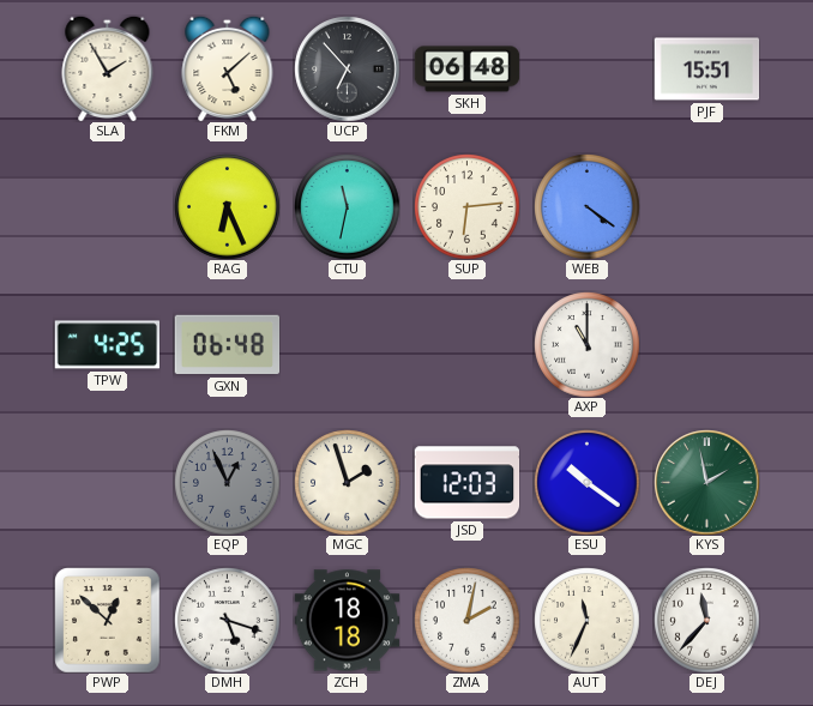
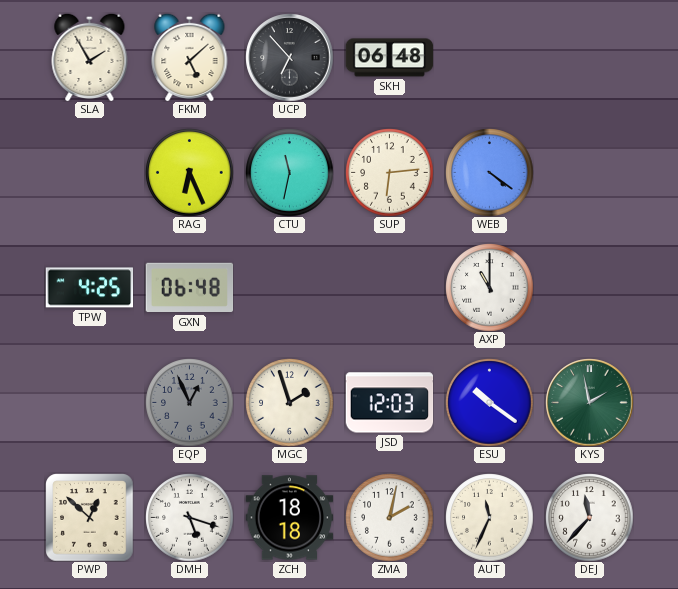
PJF: 15:51 -> none (706, 70)
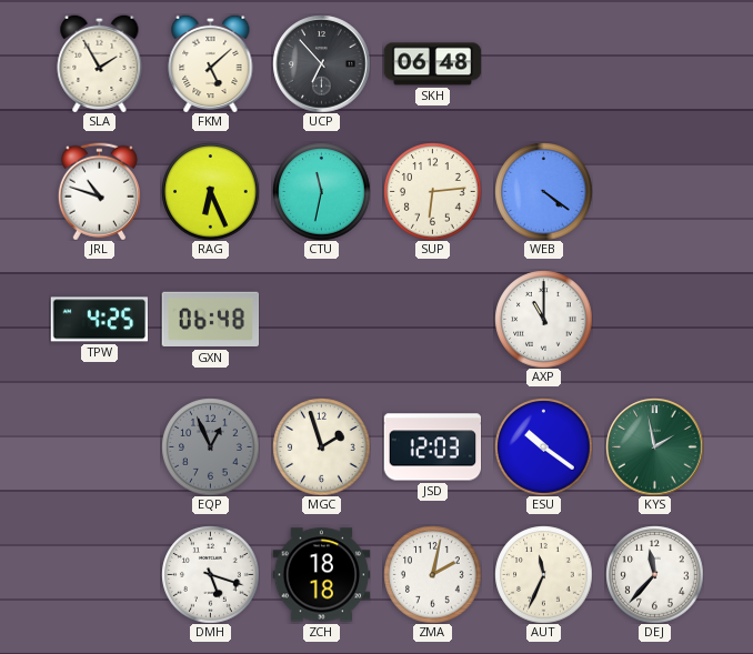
JRL: none -> 10:48 (99, 191)
PWP: 12:52 -> none (89, 517)
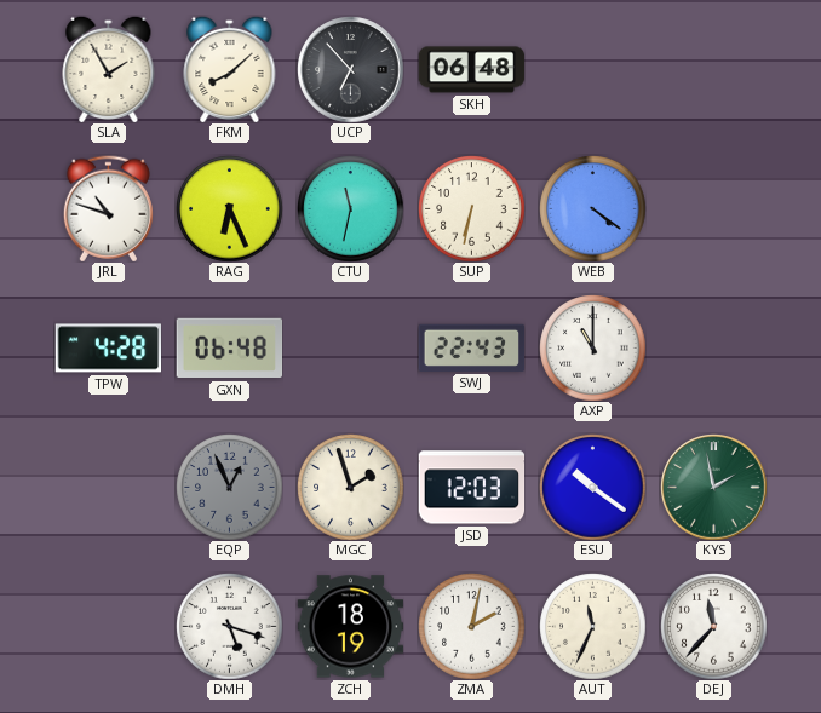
FKM: 5:08 -> 8:08 (230, 69)
SUP: 6:14 -> 6:32 (471, 208)
TPW: 4:25 -> 4:28 (108, 349)
SWJ: none -> 22:43 (471, 347)
ZCH: 18:18 -> 18:19 (350, 627)
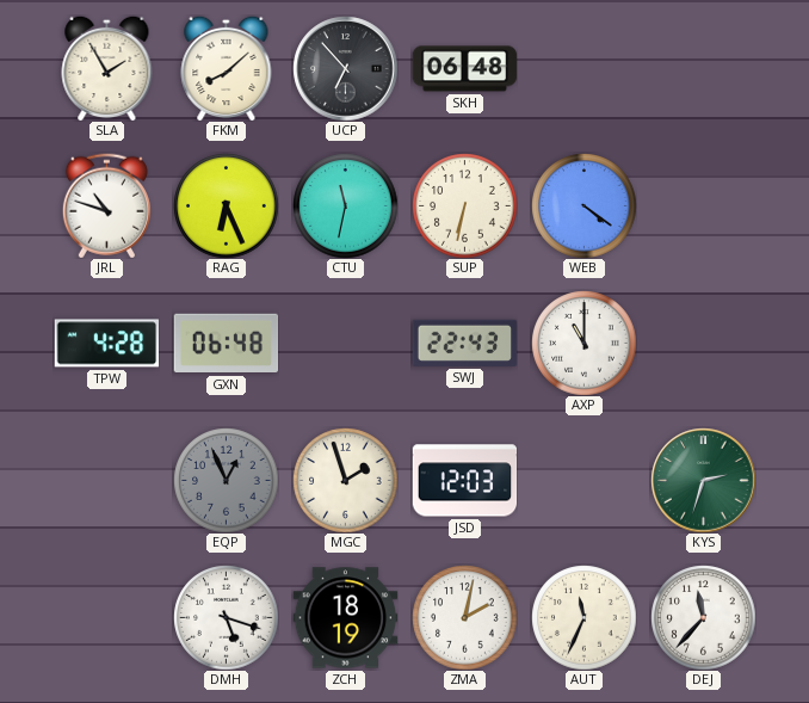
ESU: 10:21 -> none (592, 487)
KYS: 1:58 -> 2:33 (703, 480)
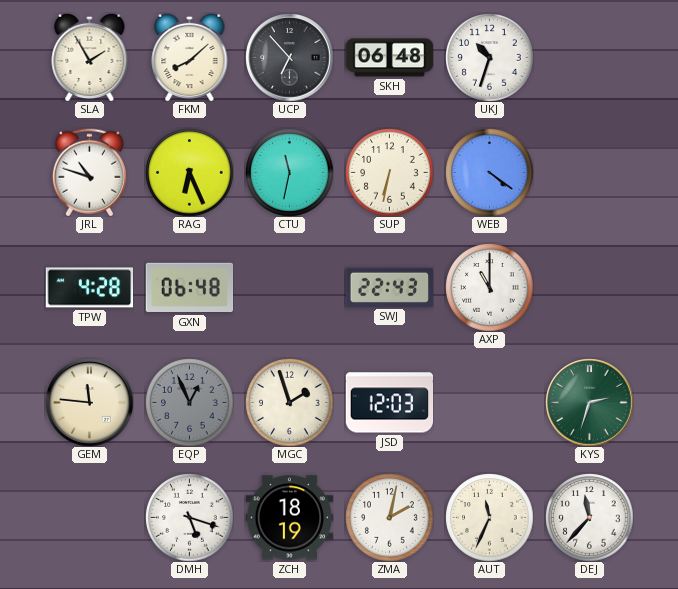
UKJ: none -> 10:33 (489, 57)
GEM: none -> 11:46 (89, 402)
